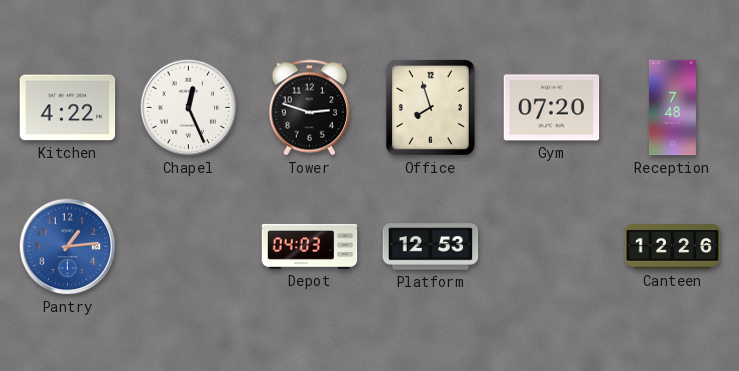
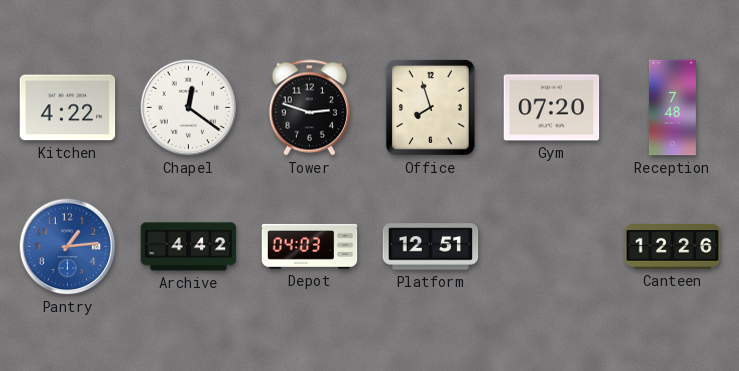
Chapel: 12:26 -> 12:21 (189, 108)
Archive: none -> 4:42 (189, 247)
Platform: 12:53 -> 12:51 (431, 247)
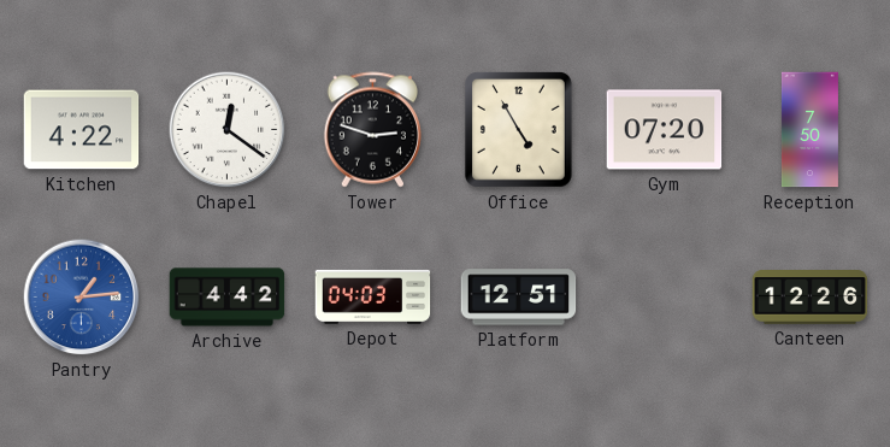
Office: 7:57 -> 4:55 (518, 130)
Reception: 7:48 -> 7:50 (809, 130)
